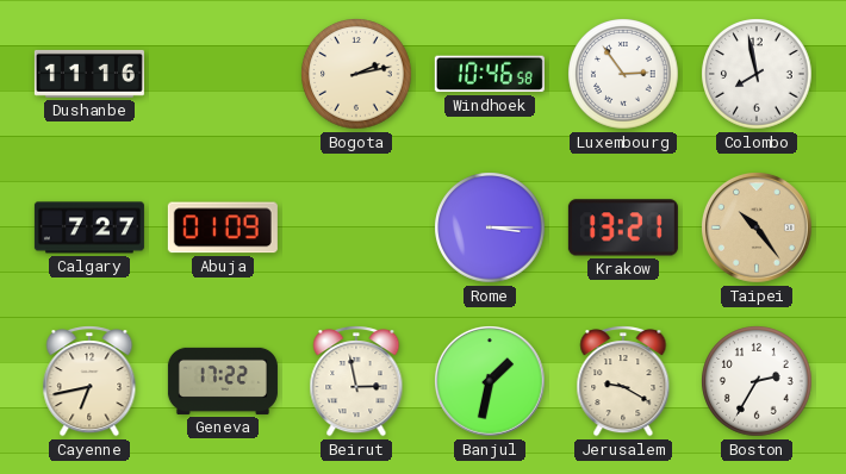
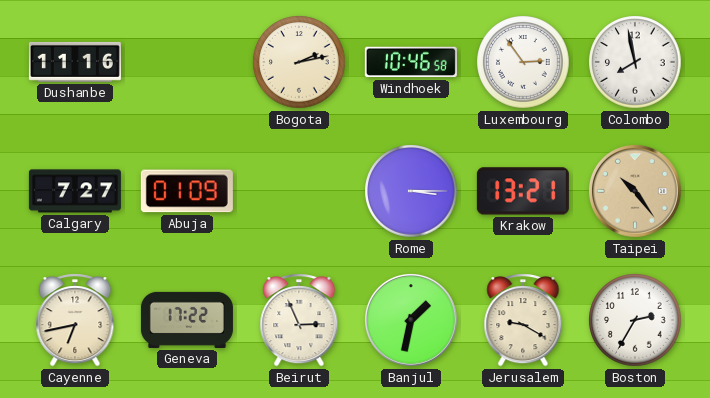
Beirut: 2:58 -> 2:56 (299, 320)
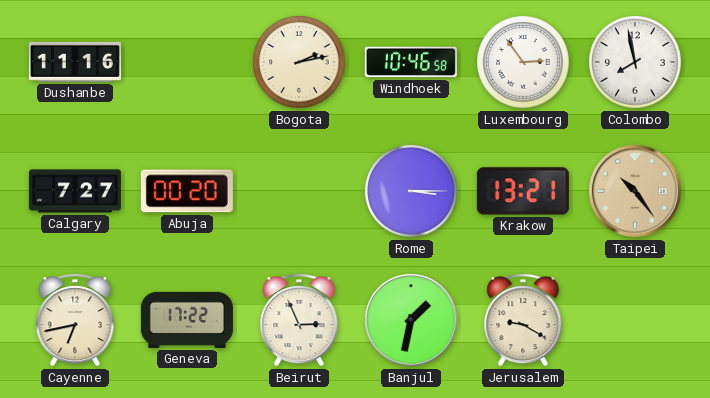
Abuja: 01:09 -> 00:20 (187, 191)
Boston: 2:35 -> none (635, 320)
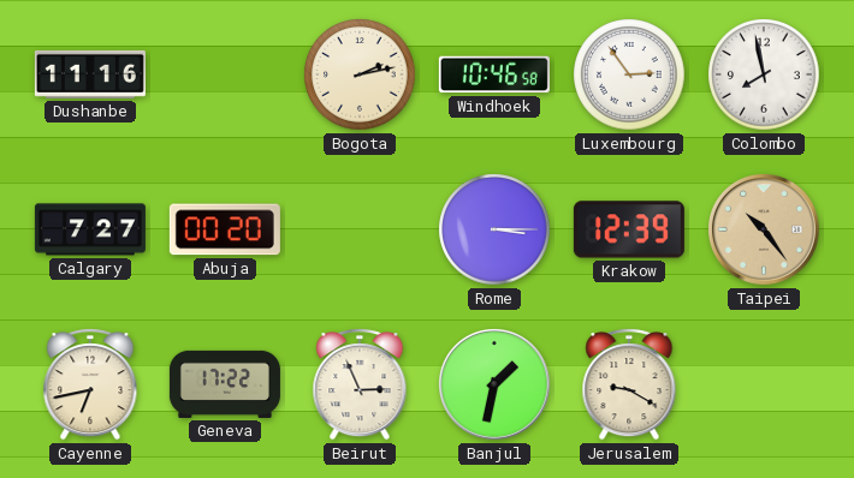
Krakow: 13:21 -> 12:39 (629, 229)
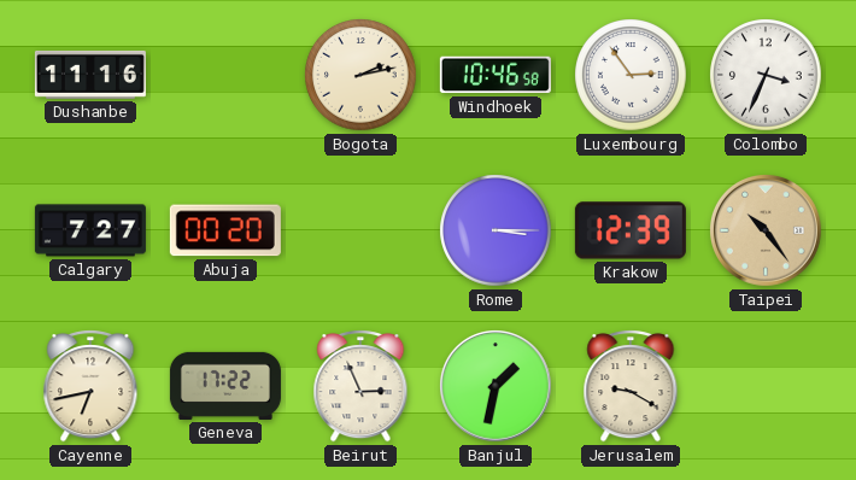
Colombo: 7:58 -> 3:34 (766, 75)
